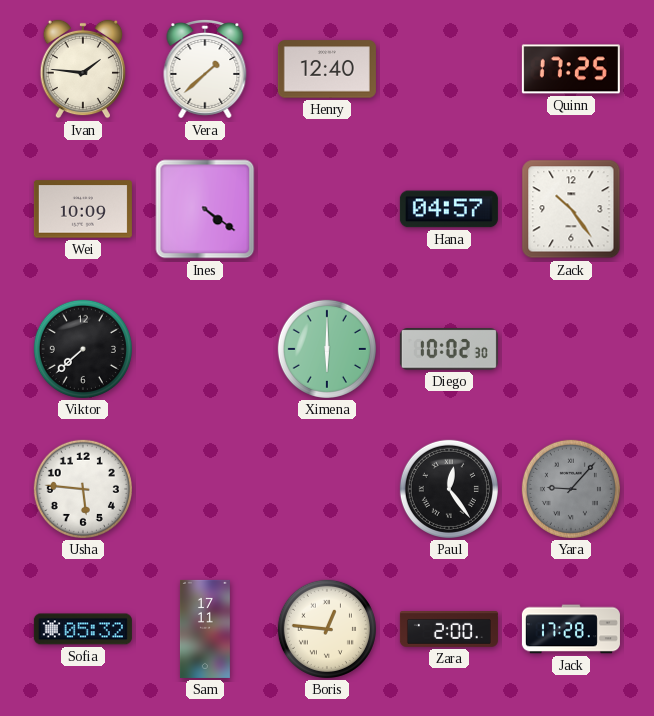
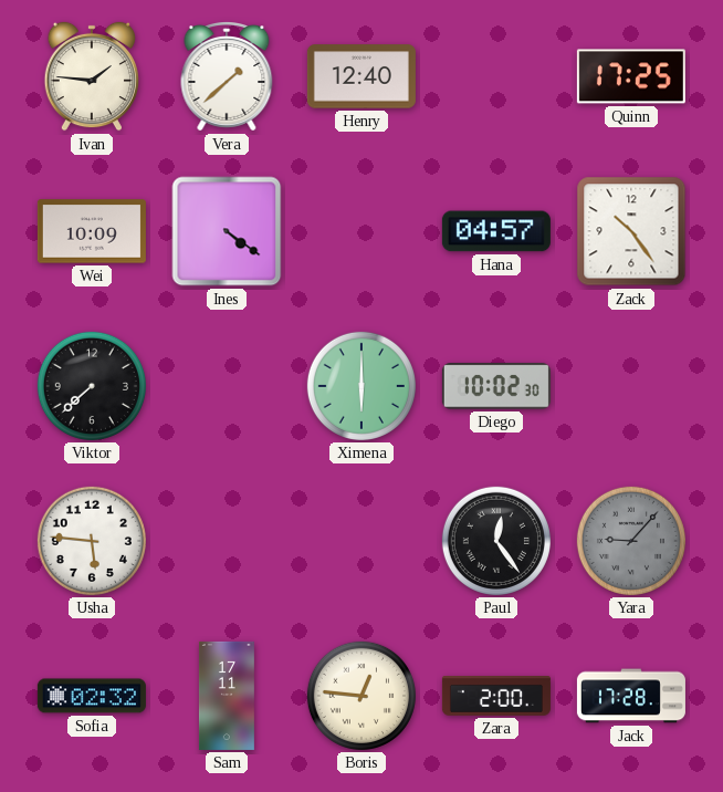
Sofia: 05:32 -> 02:32 (92, 696)
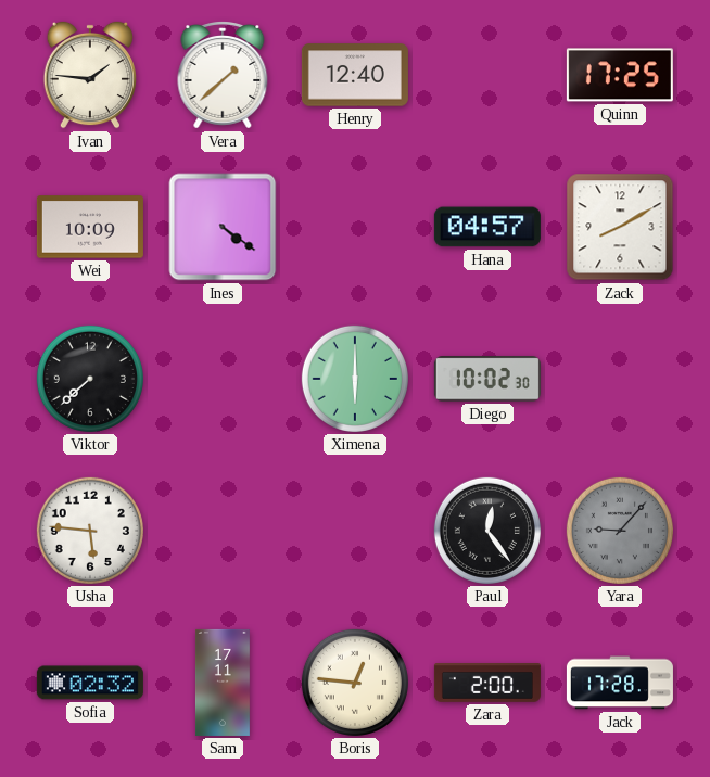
Zack: 10:24 -> 8:10 (620, 227)
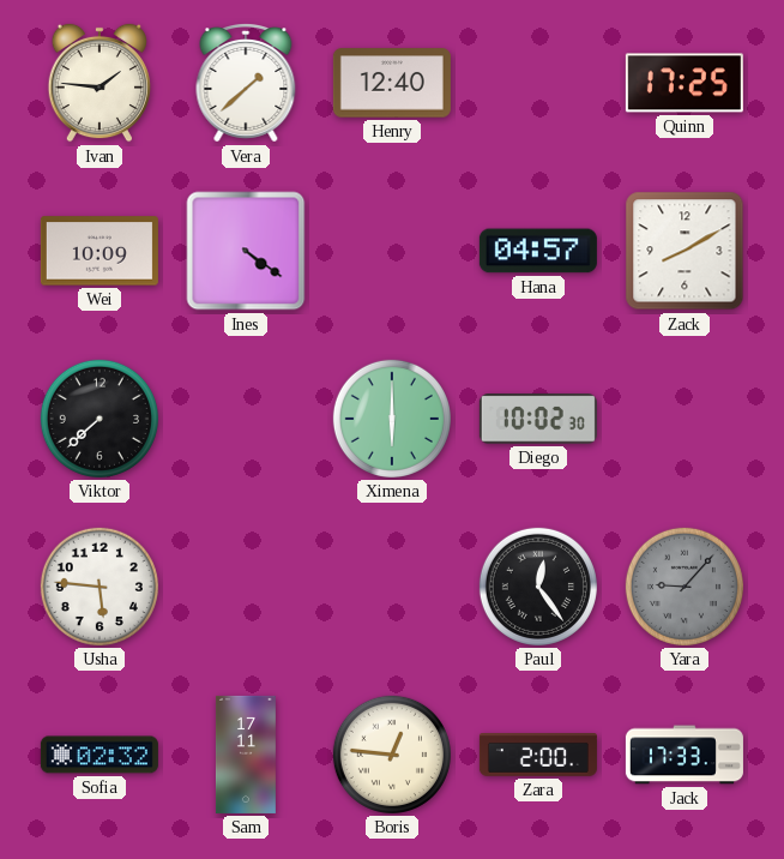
Jack: 17:28 -> 17:33 (685, 755)
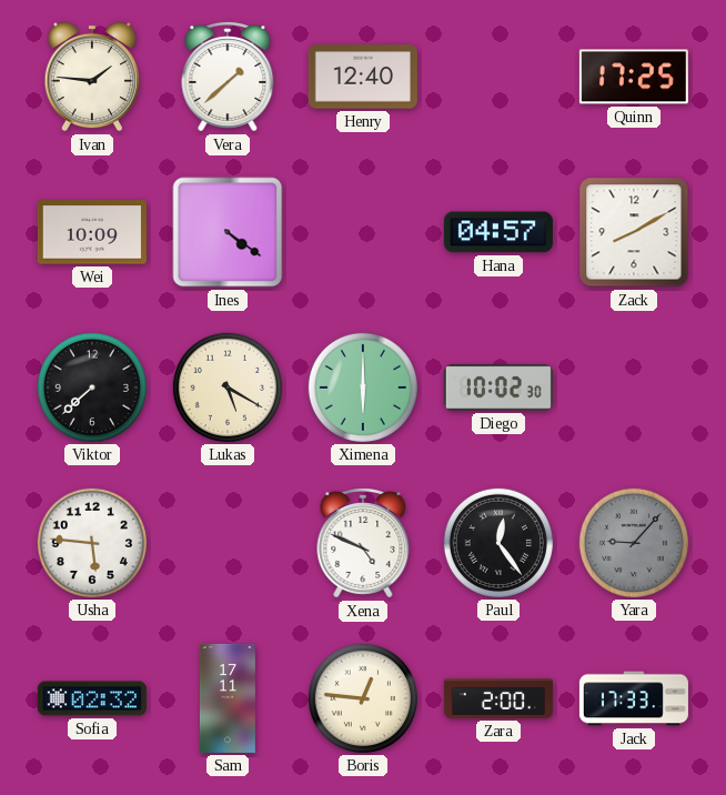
Lukas: none -> 5:20 (228, 388)
Xena: none -> 4:49 (363, 544)
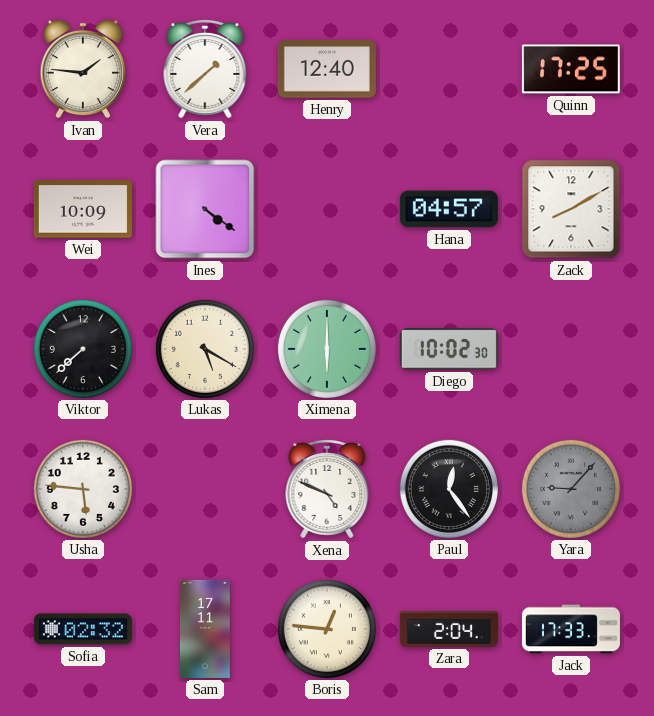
Zara: 2:00 -> 2:04 (449, 630)
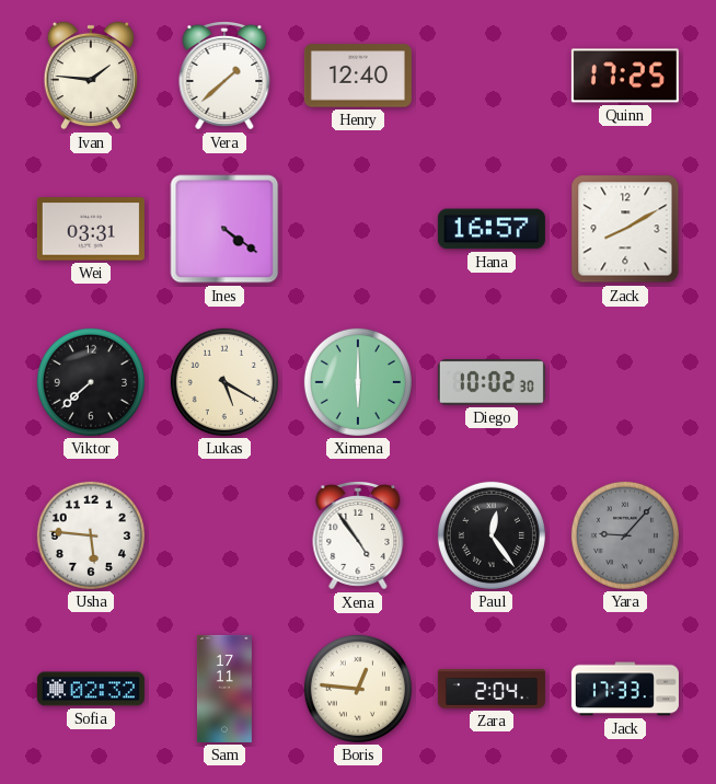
Wei: 10:09 -> 03:31 (91, 229)
Hana: 04:57 -> 16:57 (492, 229)
Xena: 4:49 -> 4:54 (358, 537)
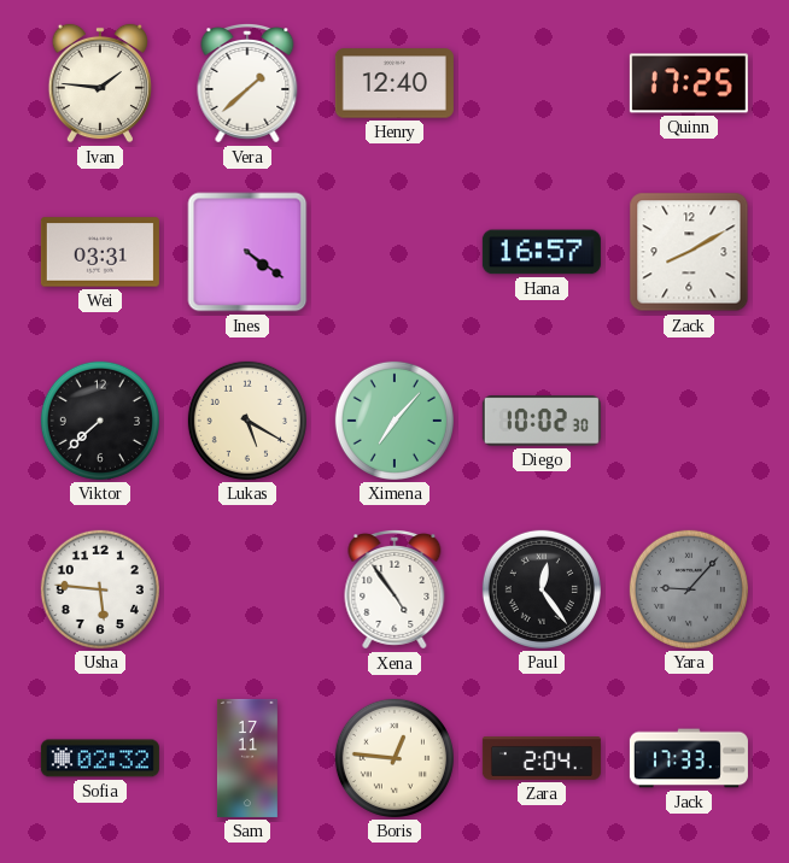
Ximena: 6:00 -> 7:07 (394, 421)
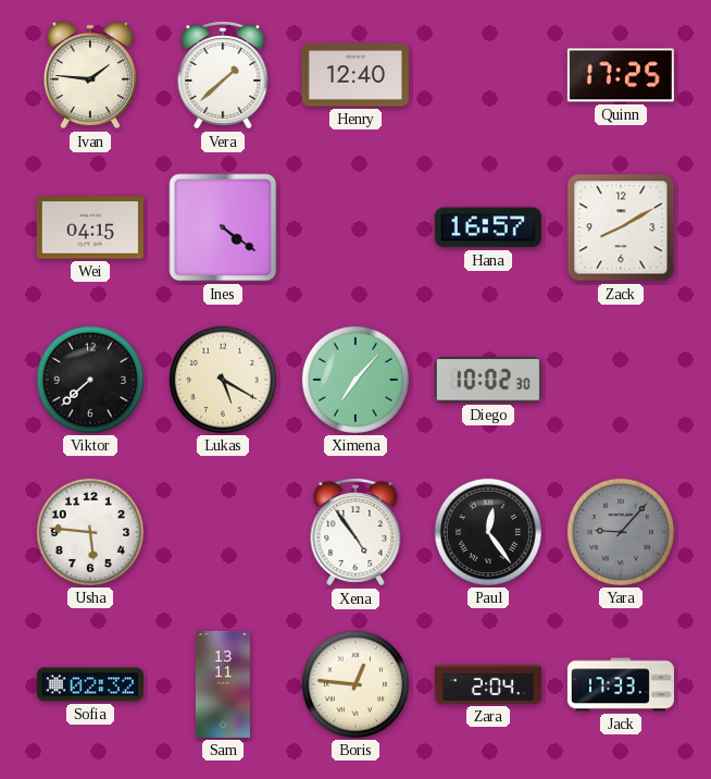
Wei: 03:31 -> 04:15 (90, 227)
Sam: 17:11 -> 13:11 (223, 684)
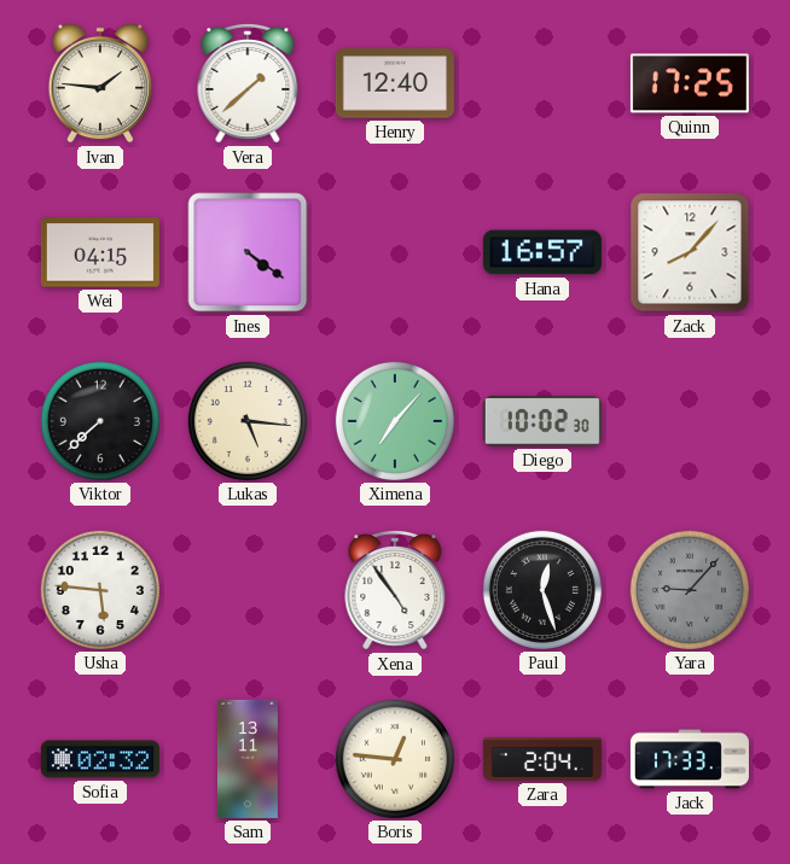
Zack: 8:10 -> 8:07 (690, 252)
Lukas: 5:20 -> 5:16 (248, 421)
Paul: 12:24 -> 12:27 (542, 590)
